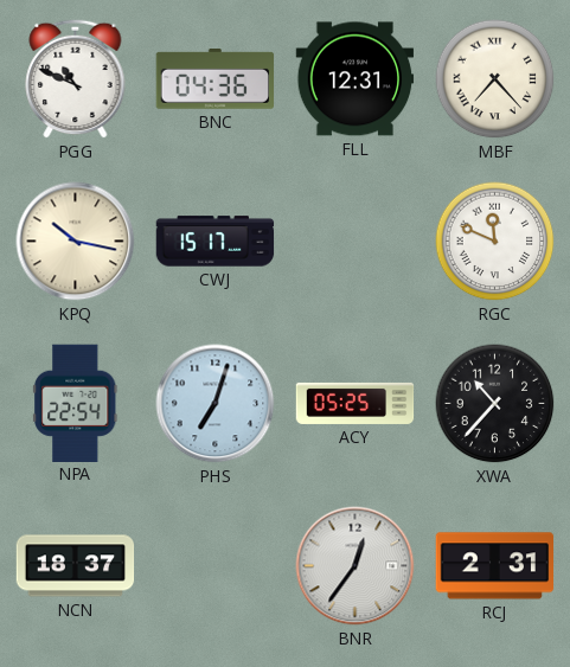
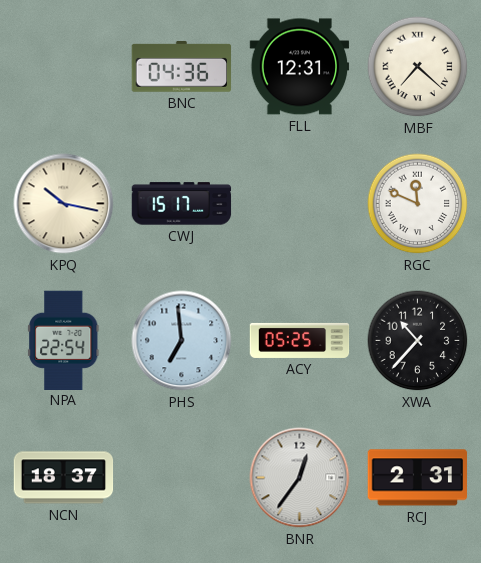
PGG: 10:49 -> none (76, 78)
MBF: 7:23 -> 7:22 (418, 67)
PHS: 7:03 -> 6:59 (182, 341)
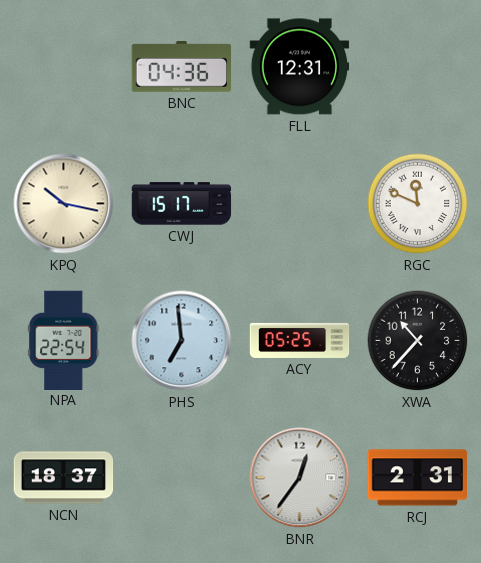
MBF: 7:22 -> none (418, 67)
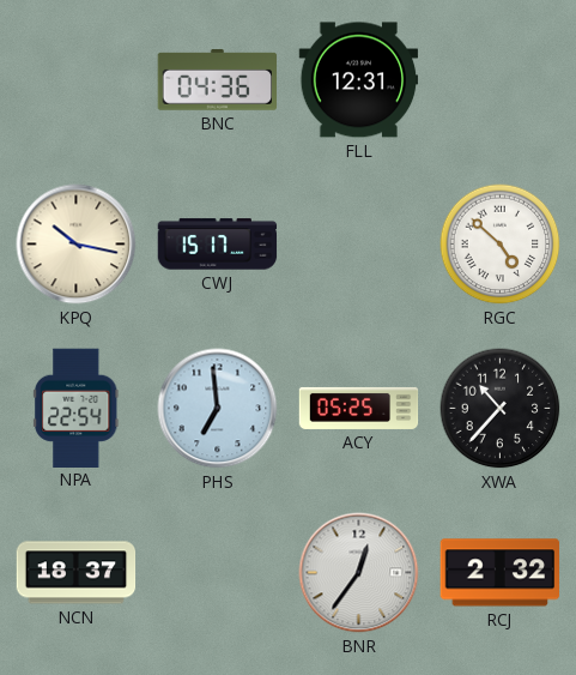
RGC: 11:49 -> 4:52 (501, 245)
RCJ: 2:31 -> 2:32 (501, 573)
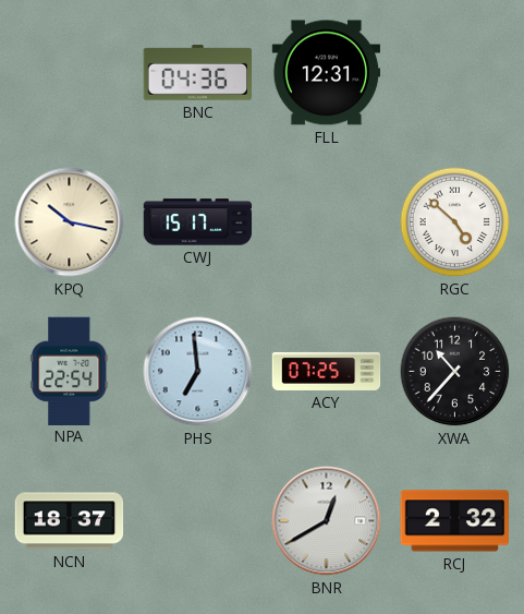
ACY: 05:25 -> 07:25 (327, 371)
BNR: 12:36 -> 12:40 (327, 521)
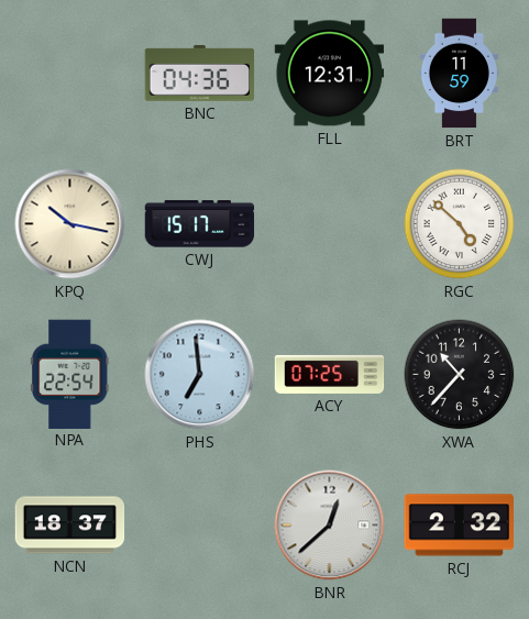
BRT: none -> 11:59 (459, 74)
BNR: 12:40 -> 12:38 (330, 526)
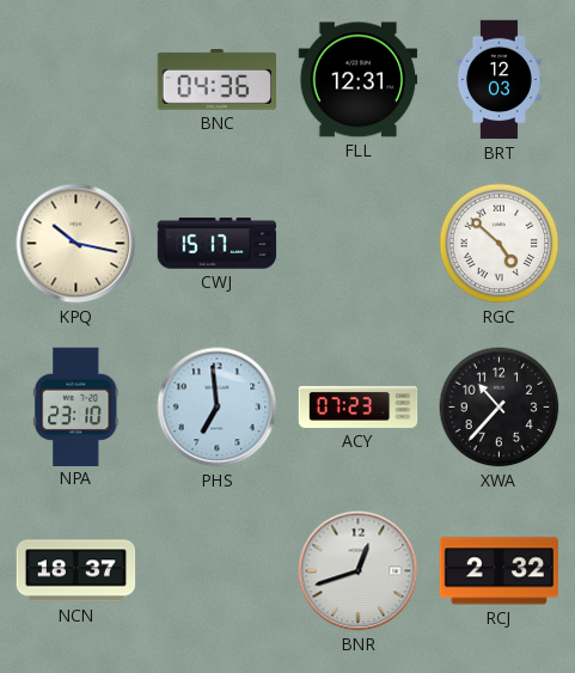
BRT: 11:59 -> 12:03 (498, 80)
NPA: 22:54 -> 23:10 (77, 406)
ACY: 07:25 -> 07:23 (359, 406)
BNR: 12:38 -> 12:42 (359, 571)
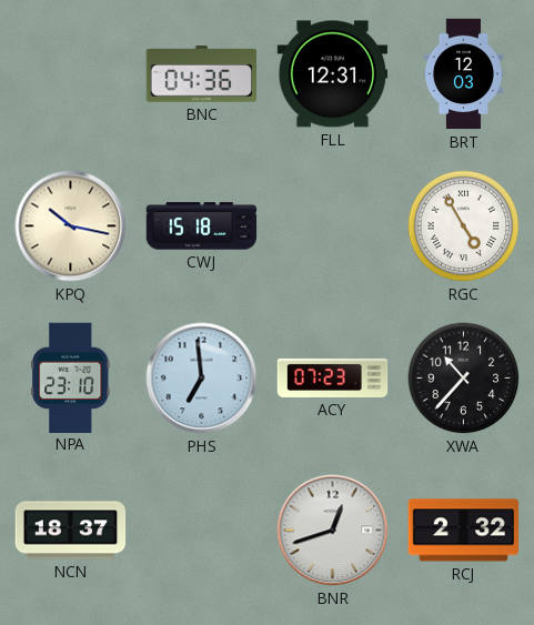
CWJ: 15:17 -> 15:18 (202, 226)
RGC: 4:52 -> 4:55 (464, 226)
